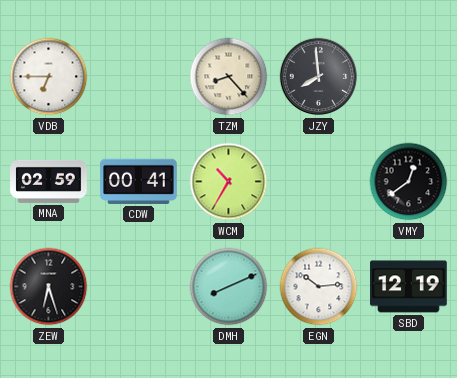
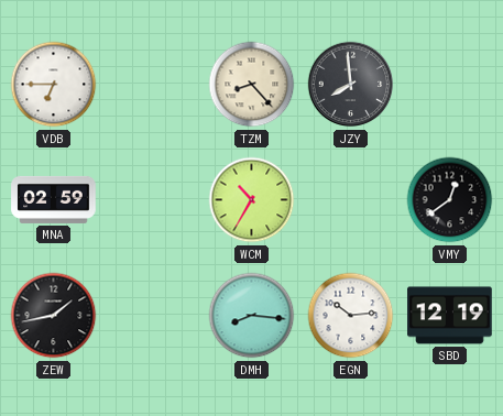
CDW: 00:41 -> none (139, 181)
ZEW: 6:27 -> 1:43 (54, 316)
DMH: 8:11 -> 8:16 (252, 316)
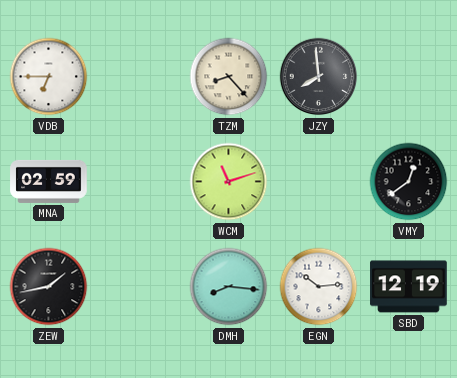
WCM: 10:35 -> 11:12 (229, 182)
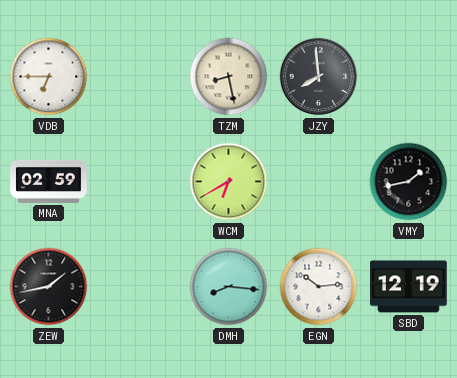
TZM: 8:23 -> 8:28 (229, 77)
WCM: 11:12 -> 6:40 (229, 182)
VMY: 12:39 -> 1:43 (409, 182)
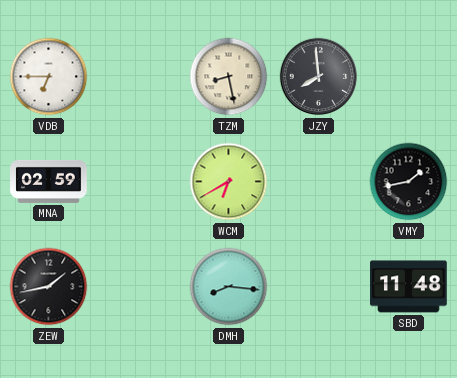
EGN: 10:14 -> none (319, 287)
SBD: 12:19 -> 11:48 (409, 287)
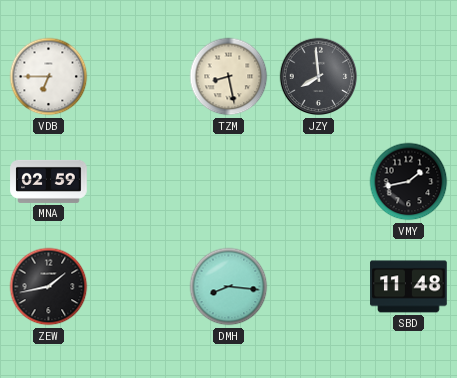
WCM: 6:40 -> none (229, 182)
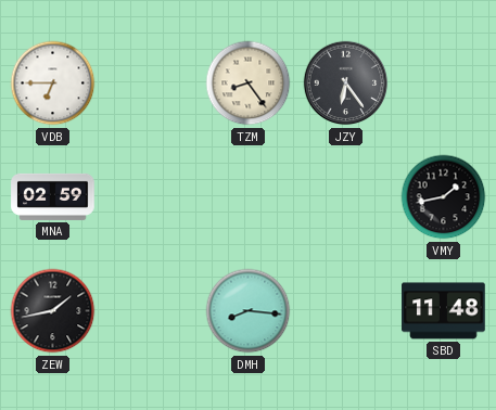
TZM: 8:28 -> 8:24 (249, 84)
JZY: 7:59 -> 6:24 (346, 84)
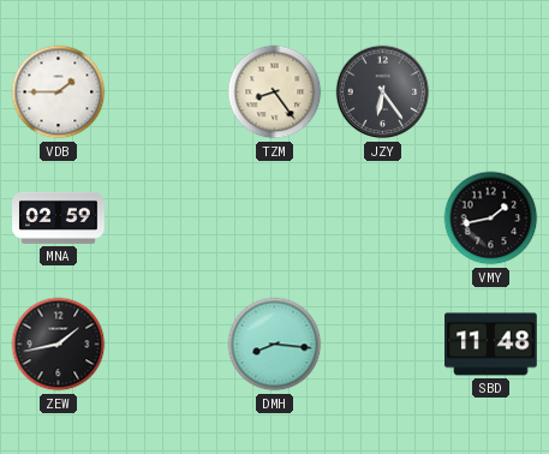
VDB: 6:45 -> 1:45 (59, 92)
